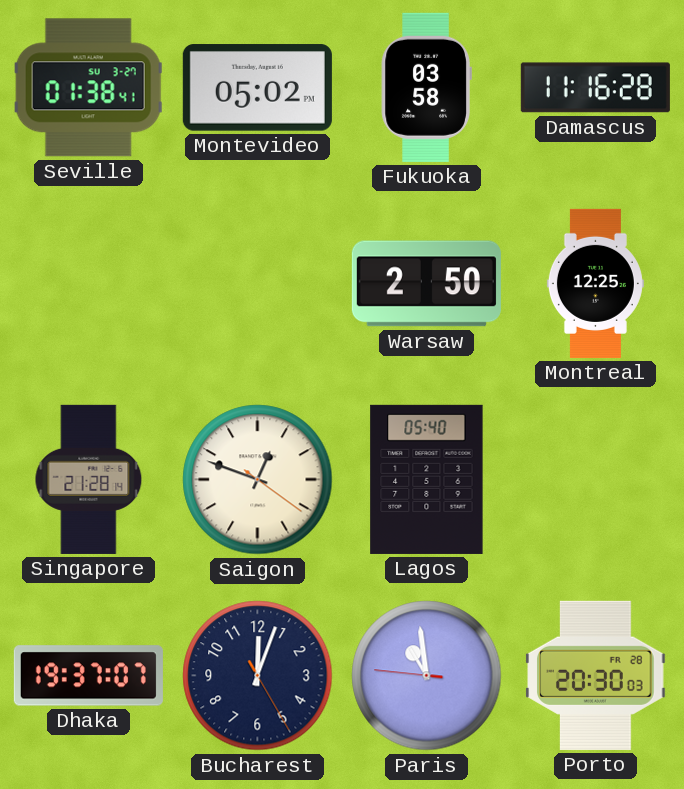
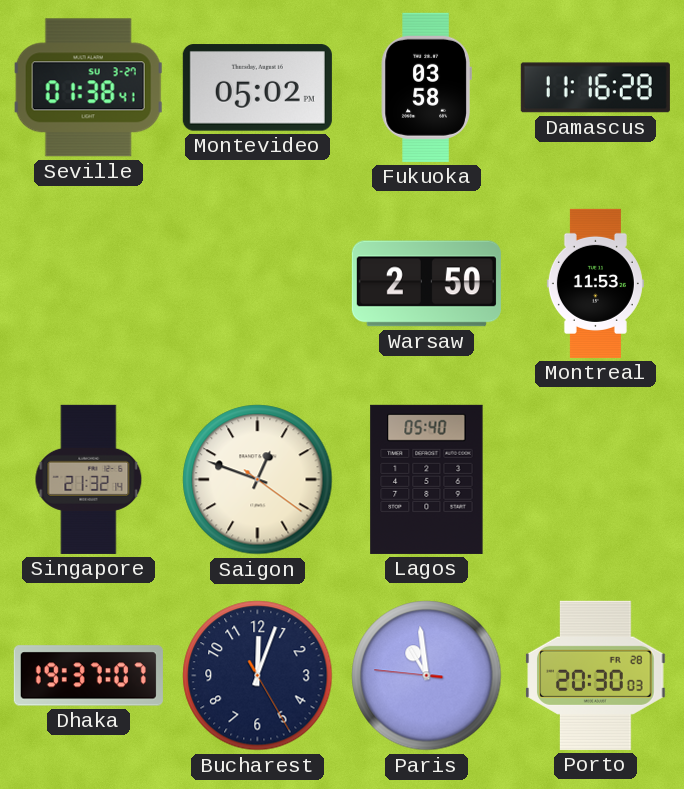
Montreal: 12:25 -> 11:53 (595, 283)
Singapore: 21:28 -> 21:32 (89, 479)
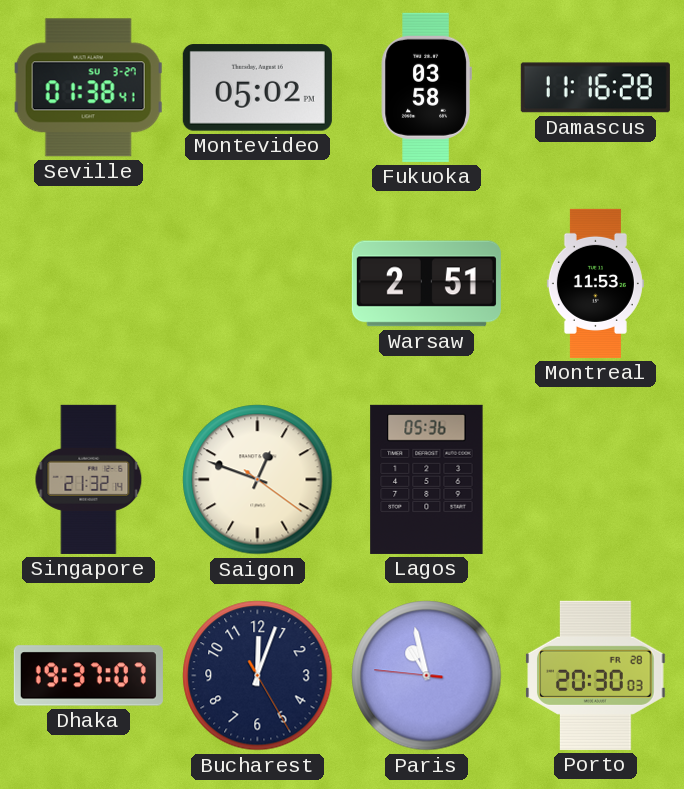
Warsaw: 2:50 -> 2:51 (426, 284)
Lagos: 05:40 -> 05:36 (427, 479)
Paris: 10:58 -> 10:57 (427, 676)
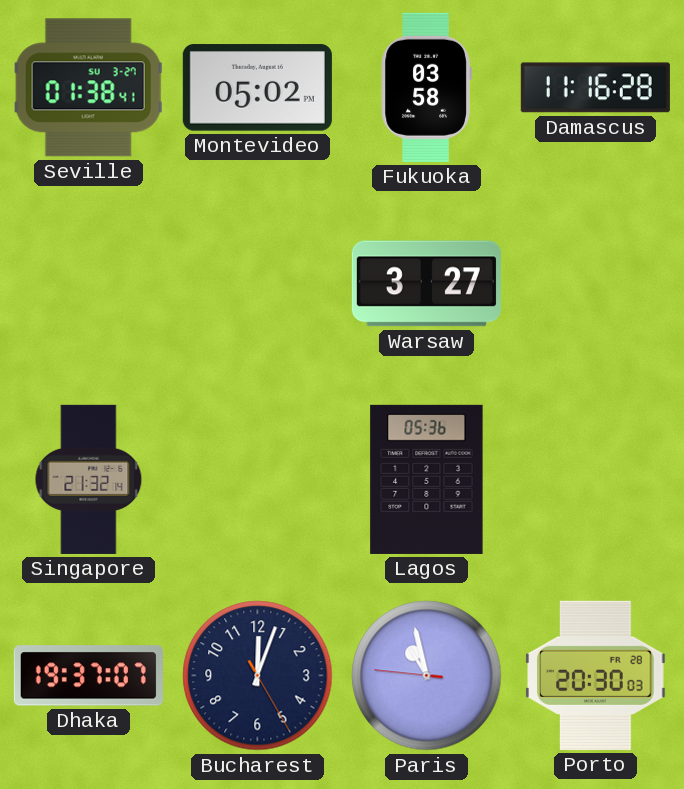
Warsaw: 2:51 -> 3:27 (426, 284)
Montreal: 11:53 -> none (595, 283)
Saigon: 12:48 -> none (258, 480)
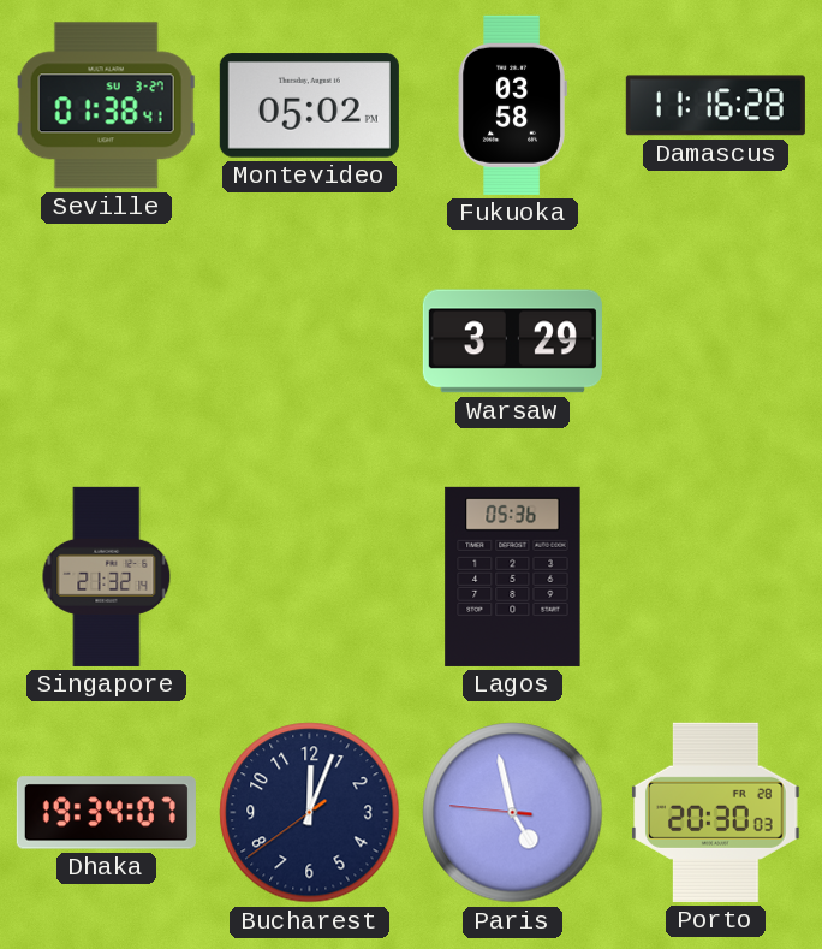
Warsaw: 3:27 -> 3:29 (512, 342)
Dhaka: 19:37 -> 19:34 (106, 813)
Bucharest: 12:03:25 -> 12:03:39 (310, 813)
Paris: 10:57 -> 4:57 (513, 813)
